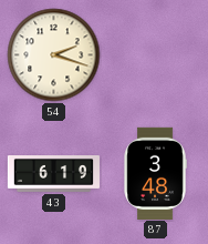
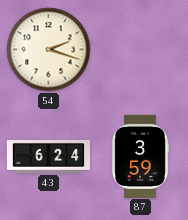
43: 6:19 -> 6:24 (48, 157)
87: 3:48 -> 3:59 (140, 156)
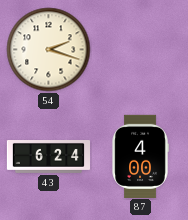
87: 3:59 -> 4:00 (140, 156)
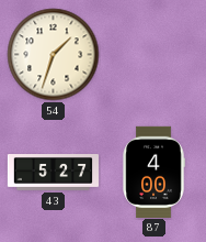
54: 2:18 -> 1:33 (54, 55)
43: 6:24 -> 5:27 (53, 173)
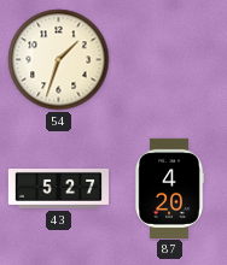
87: 4:00 -> 4:20 (169, 188)
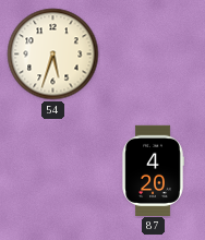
54: 1:33 -> 5:33 (53, 55)
43: 5:27 -> none (58, 189)
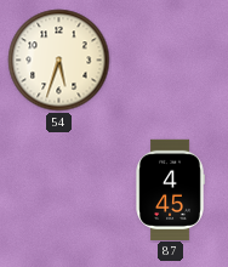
87: 4:20 -> 4:45 (170, 189)
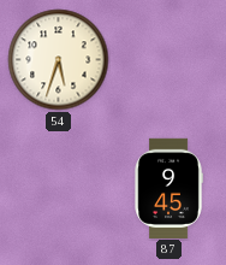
87: 4:45 -> 9:45 (168, 188)
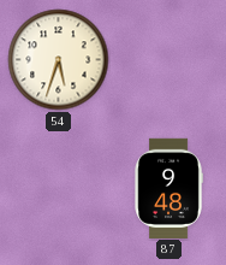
87: 9:45 -> 9:48 (168, 188)
